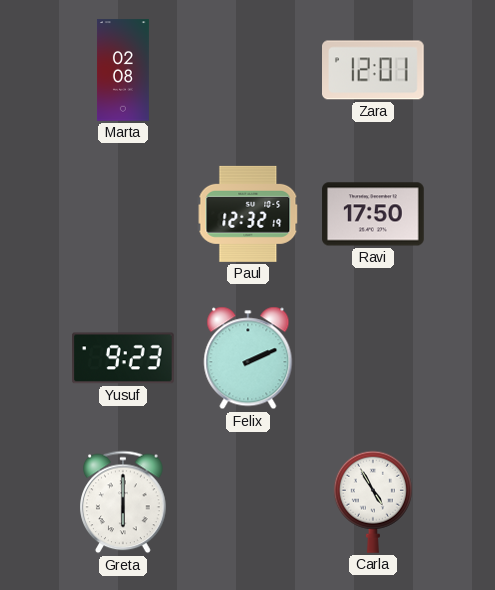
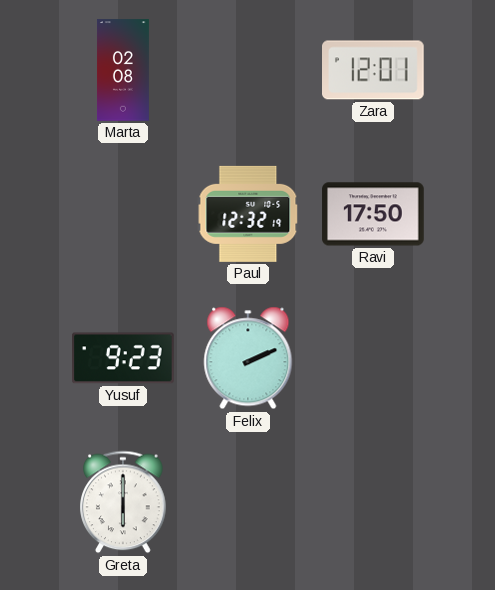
Carla: 4:55 -> none (373, 502)
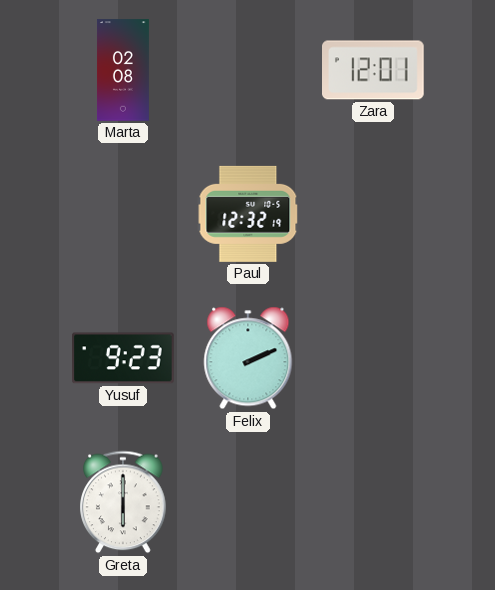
Ravi: 17:50 -> none (373, 214)
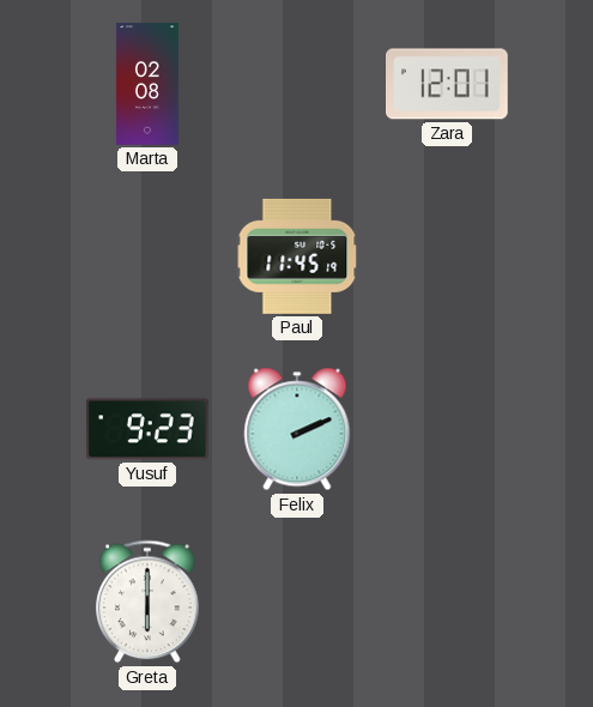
Paul: 12:32 -> 11:45 (297, 256)
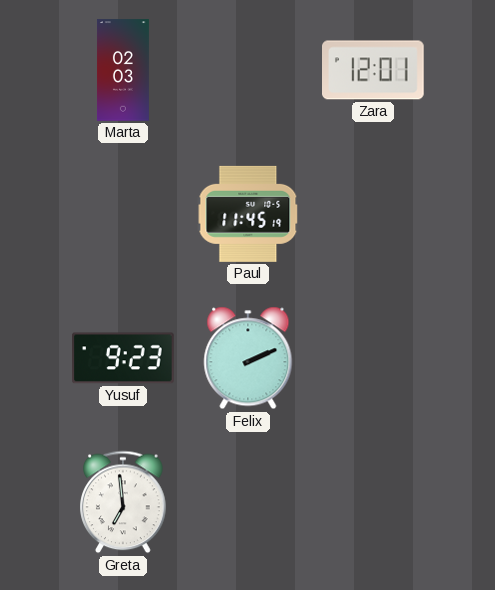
Marta: 02:08 -> 02:03 (123, 70)
Greta: 6:00 -> 6:59 (123, 502)
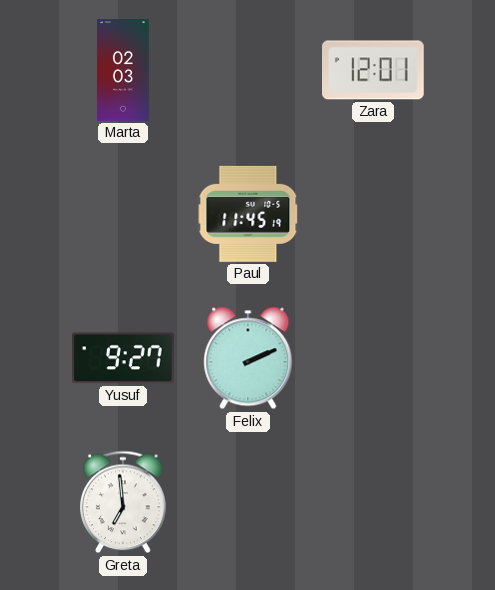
Yusuf: 9:23 -> 9:27 (124, 358)
